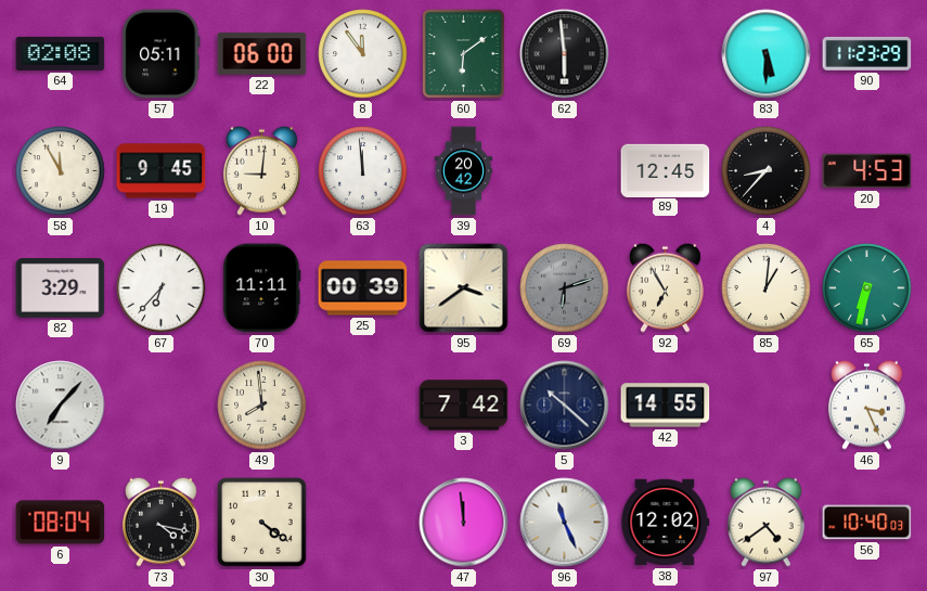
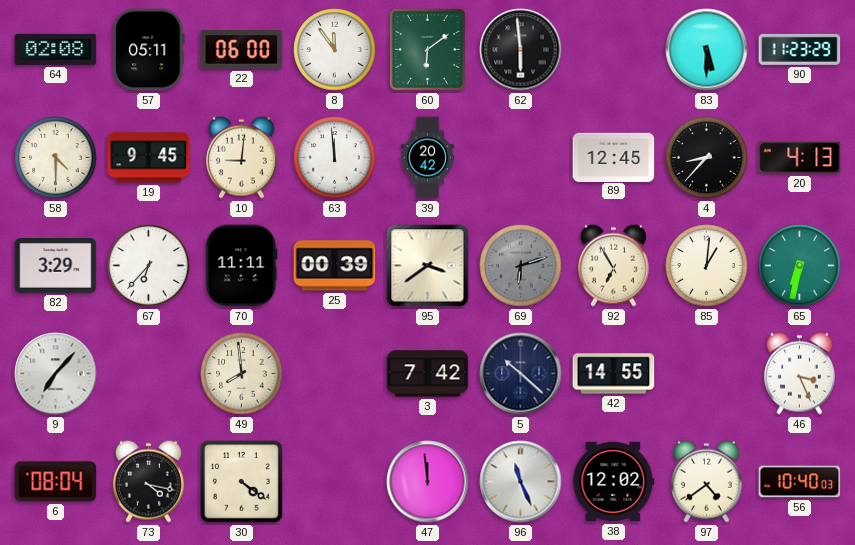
58: 11:55 -> 4:30 (56, 158)
20: 4:53 -> 4:13 (800, 158)
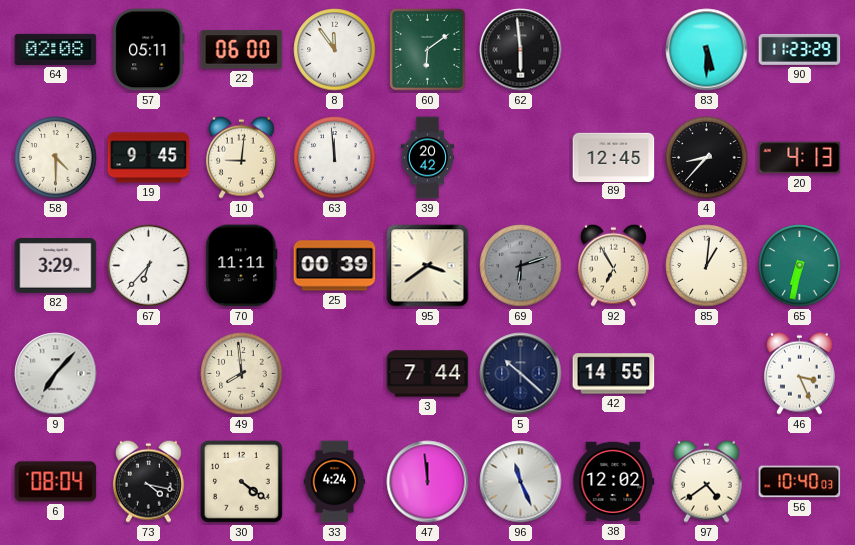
3: 7:42 -> 7:44 (428, 374)
33: none -> 4:24 (335, 482)
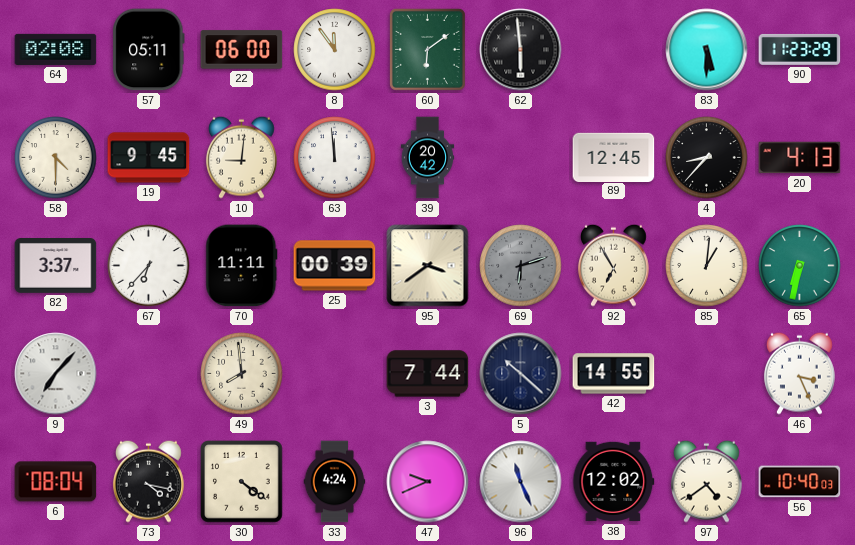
82: 3:29 -> 3:37 (56, 266)
47: 11:59 -> 9:41 (428, 482)
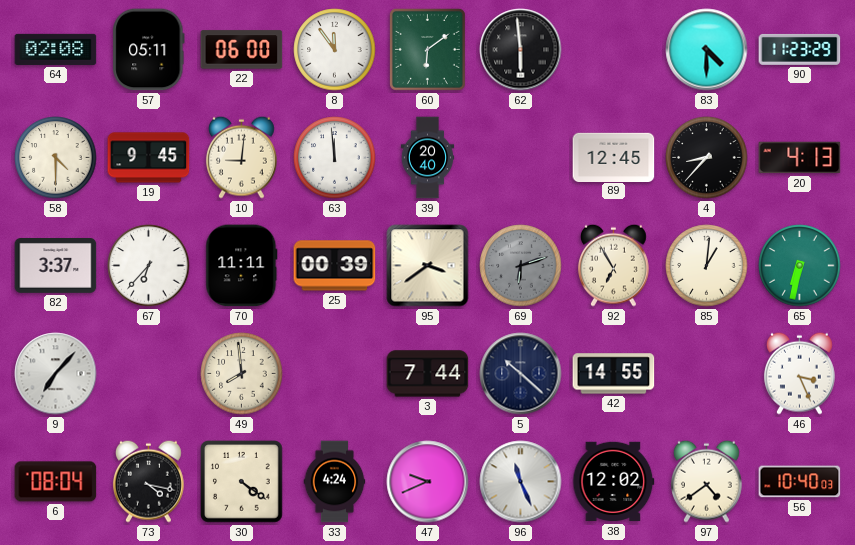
83: 5:30 -> 4:30 (707, 50)
39: 20:42 -> 20:40 (428, 158)
